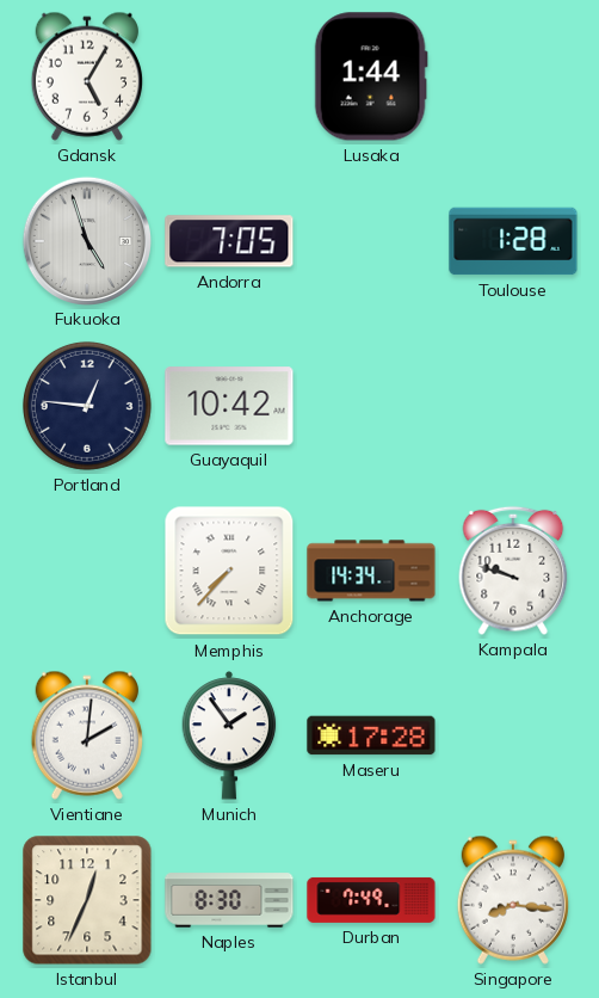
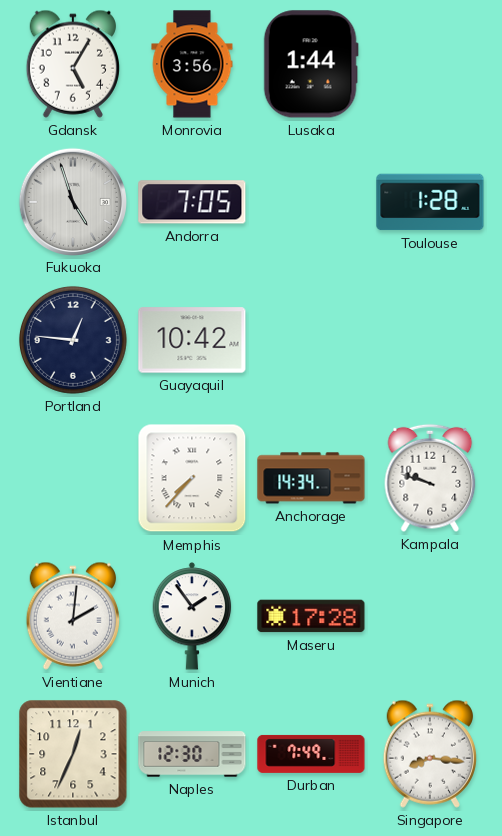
Monrovia: none -> 3:56 (192, 64)
Naples: 8:30 -> 12:30 (192, 754)
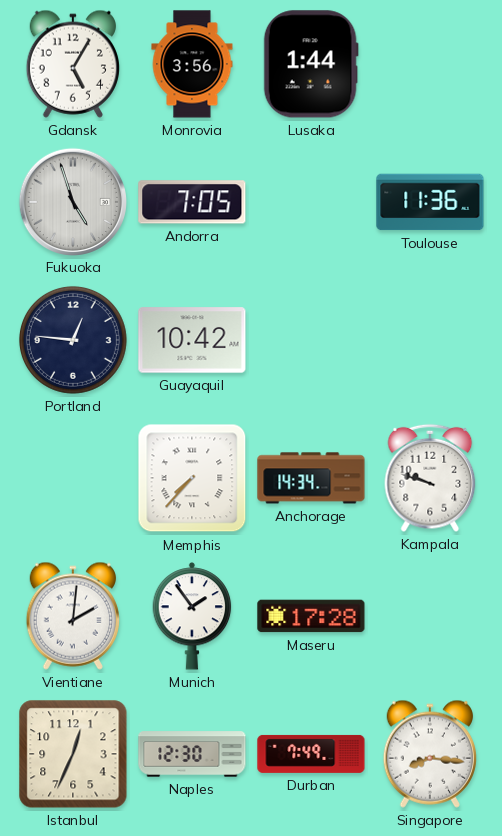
Toulouse: 1:28 -> 11:36 (430, 202)
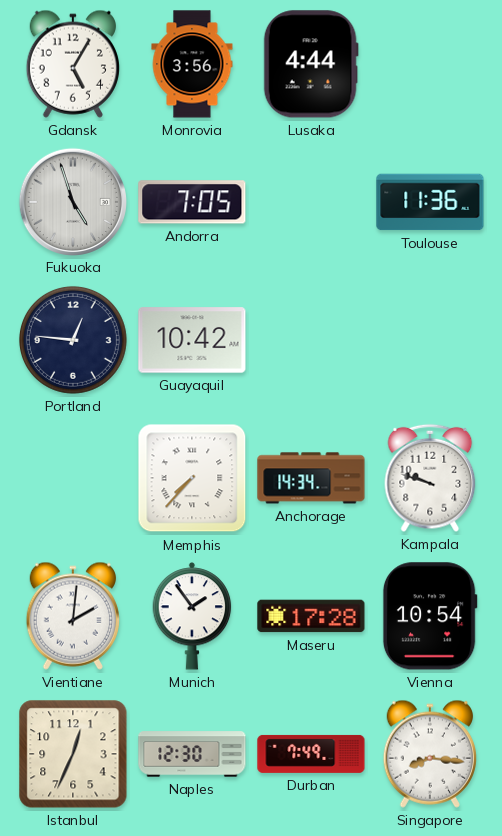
Lusaka: 1:44 -> 4:44 (311, 64)
Vienna: none -> 10:54 (430, 616)
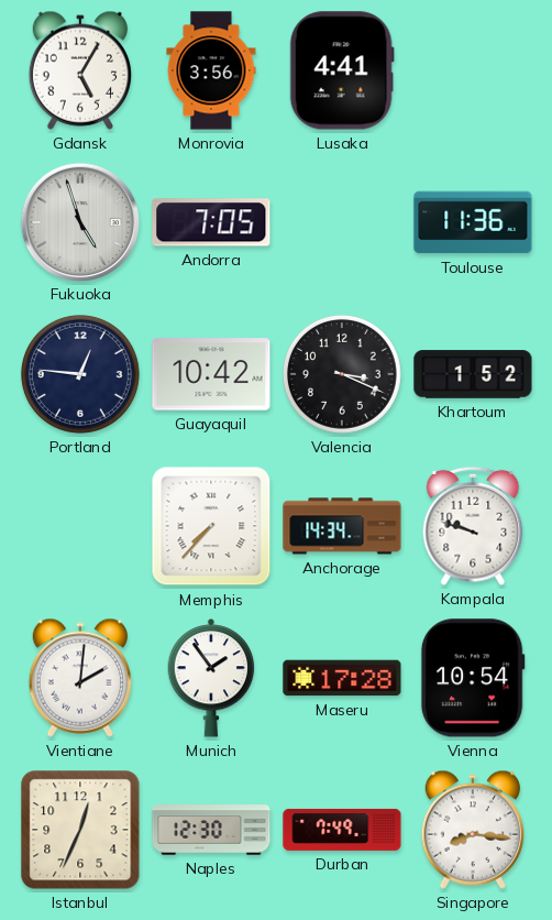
Lusaka: 4:44 -> 4:41 (342, 70)
Valencia: none -> 3:19 (342, 374)
Khartoum: none -> 1:52 (473, 374)
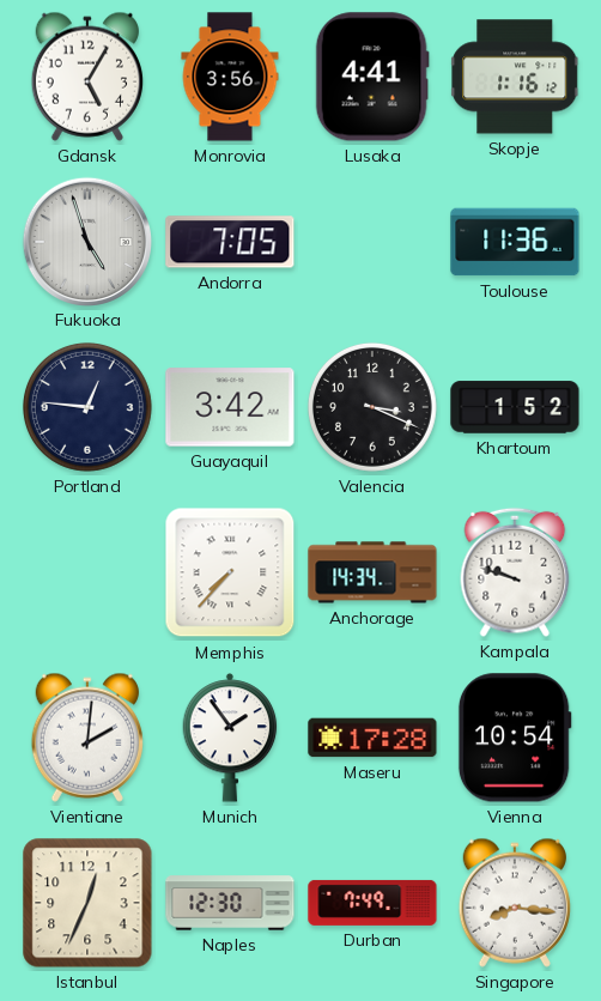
Skopje: none -> 1:16 (516, 77)
Guayaquil: 10:42 -> 3:42 (230, 407)
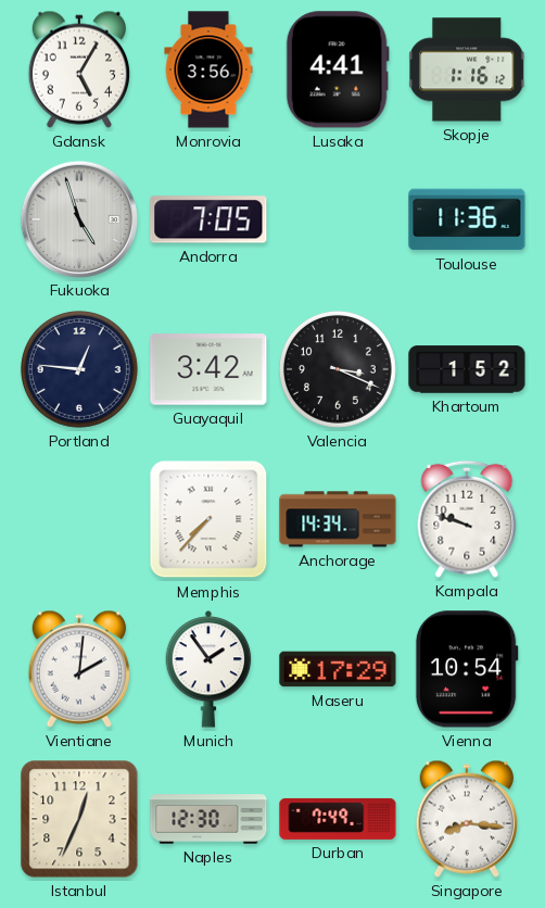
Maseru: 17:28 -> 17:29 (338, 669)
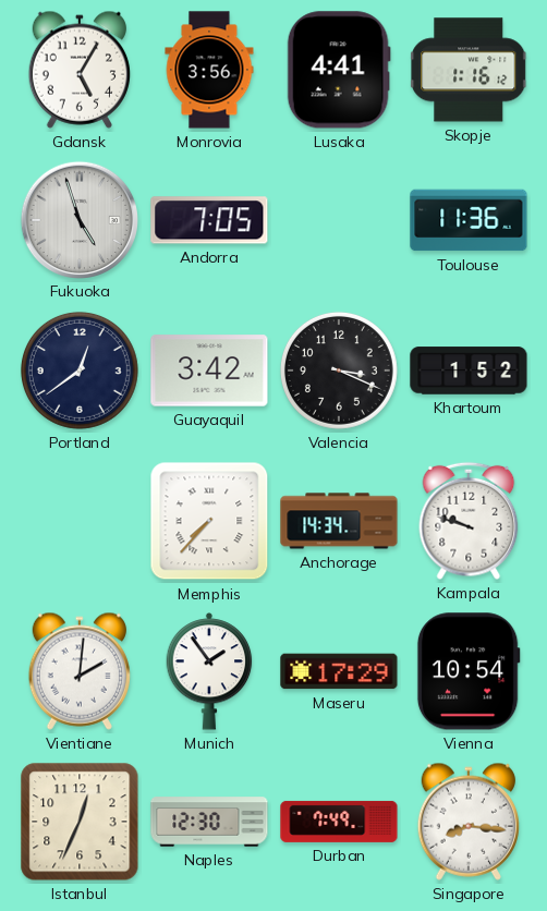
Portland: 12:46 -> 12:39 (80, 371)
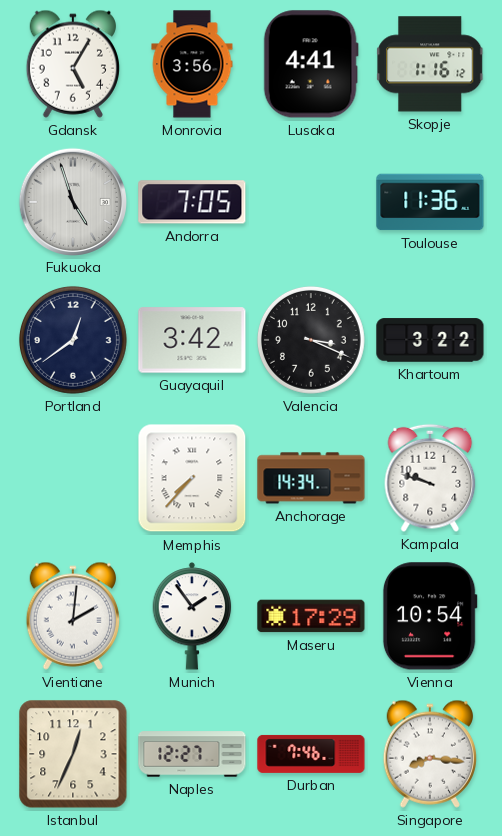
Khartoum: 1:52 -> 3:22 (430, 340)
Naples: 12:30 -> 12:27 (192, 754)
Durban: 7:49 -> 7:46 (311, 754)
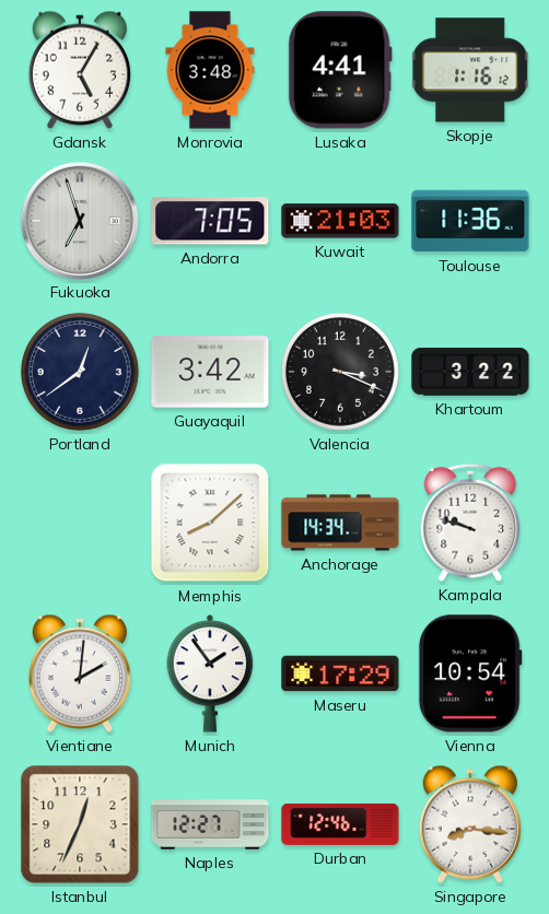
Monrovia: 3:56 -> 3:48 (210, 70)
Fukuoka: 4:57 -> 6:57 (79, 220)
Kuwait: none -> 21:03 (340, 221)
Memphis: 7:37 -> 8:08 (210, 523)
Durban: 7:46 -> 12:46 (340, 824)
